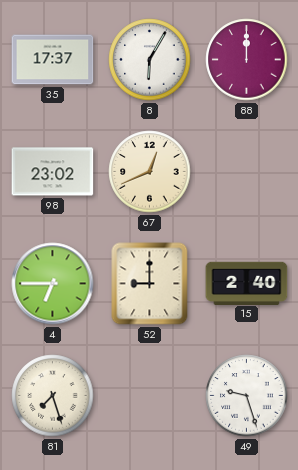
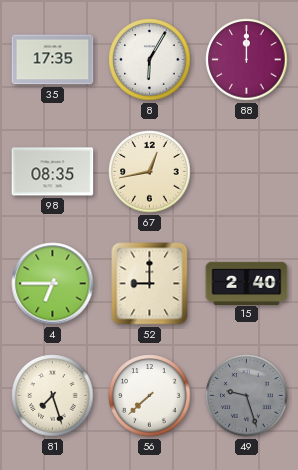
35: 17:37 -> 17:35 (53, 60)
98: 23:02 -> 08:35 (53, 172)
67: 12:41 -> 12:43 (150, 172)
56: none -> 7:38 (150, 396)
49 dial: white -> grey (247, 396)
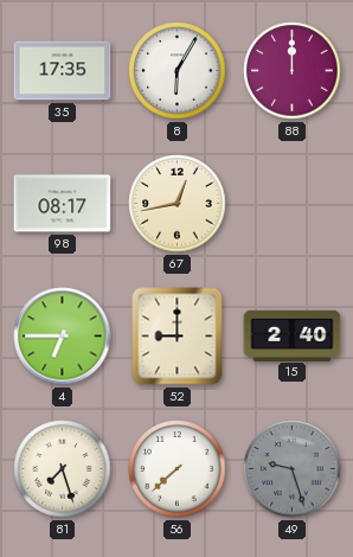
98: 08:35 -> 08:17 (63, 204)
